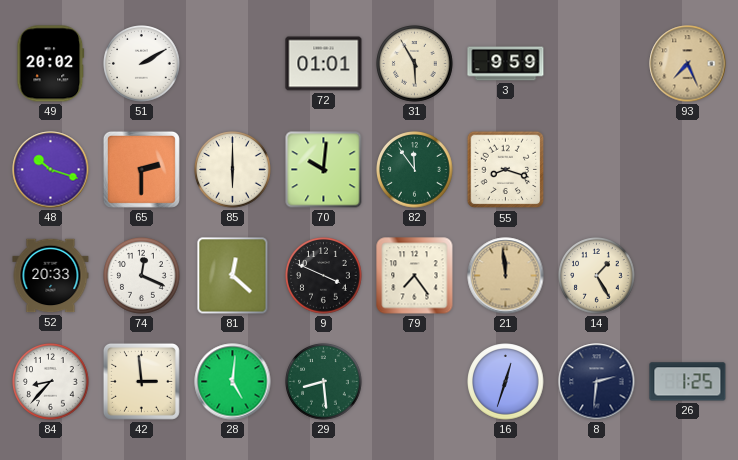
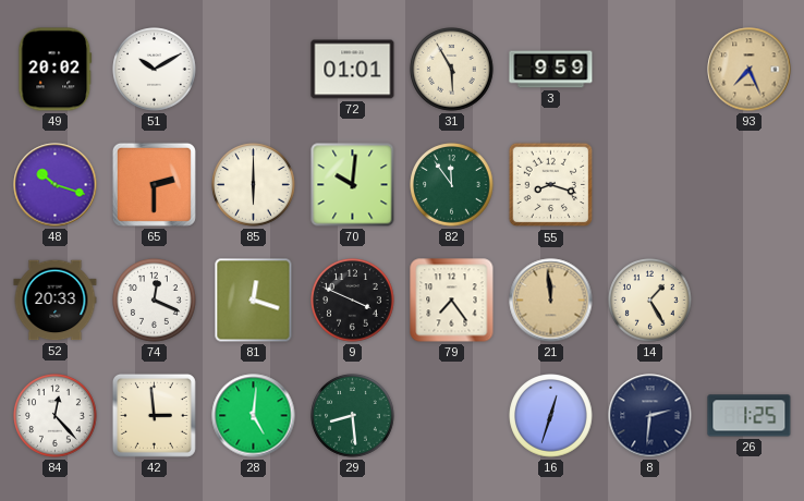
51: 2:10 -> 10:10 (155, 70)
81: 12:22 -> 12:18 (254, 301)
84: 8:37 -> 12:23 (56, 416)
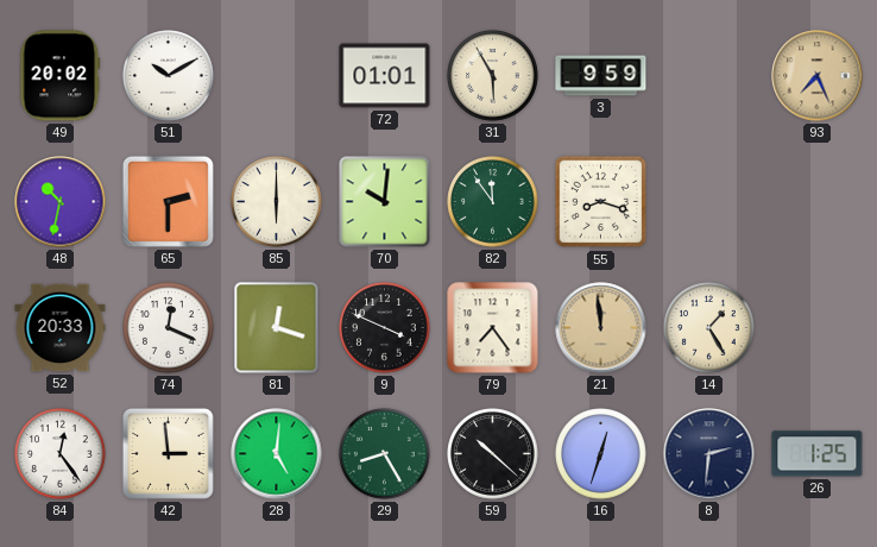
48: 10:18 -> 10:32 (61, 202)
84: 12:23 -> 12:24 (61, 454)
29: 8:29 -> 8:25 (385, 454)
59: none -> 10:22 (493, 454)
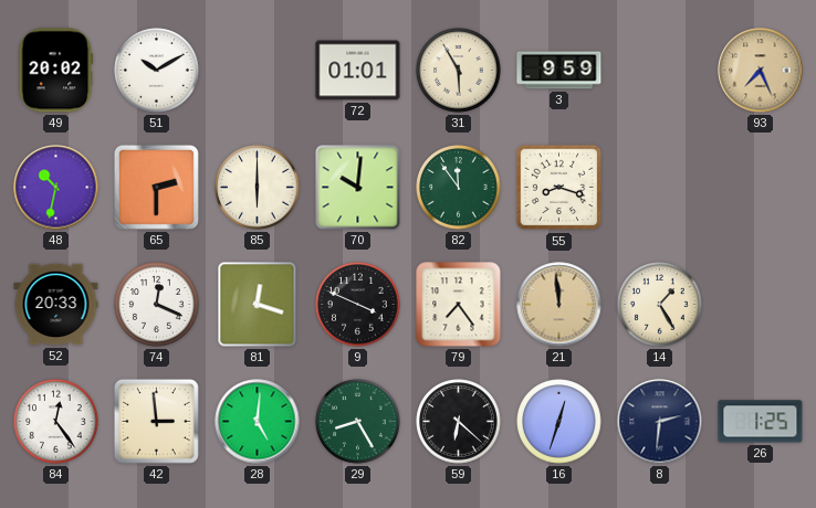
59: 10:22 -> 6:22 (459, 422)
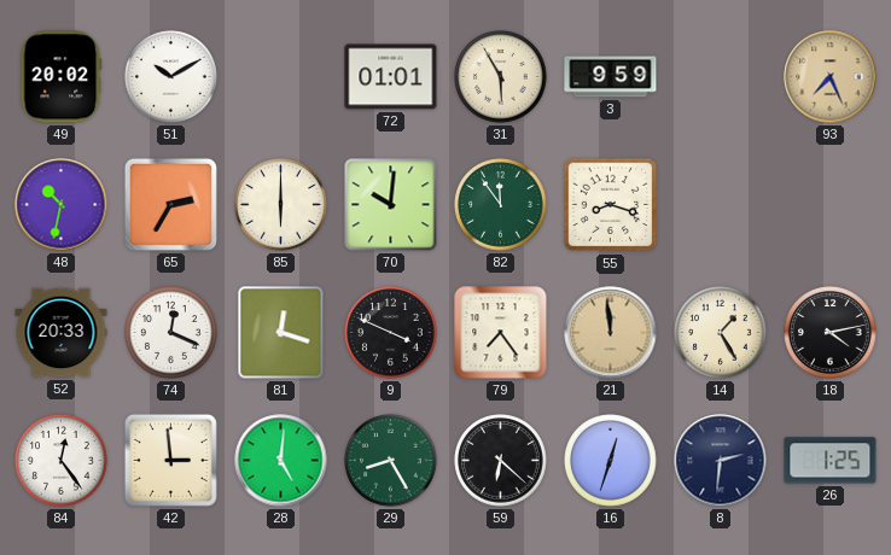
65: 2:30 -> 2:35 (170, 204)
18: none -> 4:13 (831, 333)
